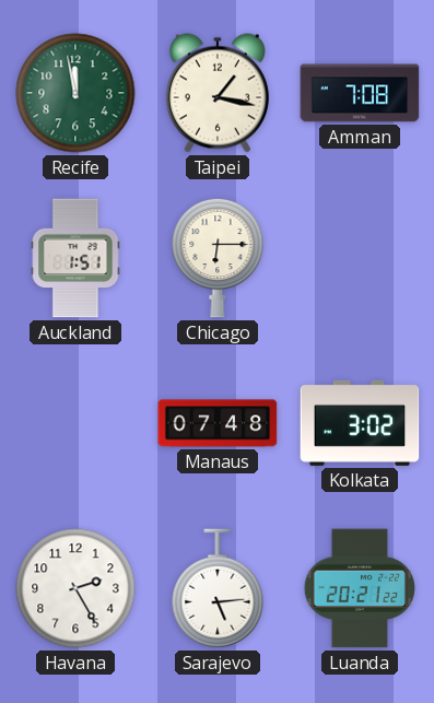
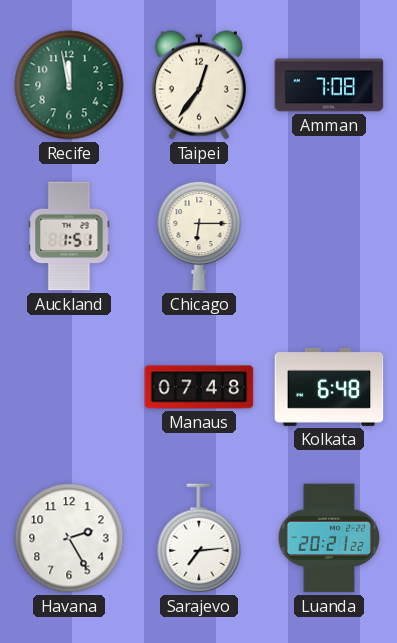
Taipei: 1:17 -> 12:36 (199, 85)
Kolkata: 3:02 -> 6:48 (329, 387)
Sarajevo: 5:14 -> 7:14 (199, 538)
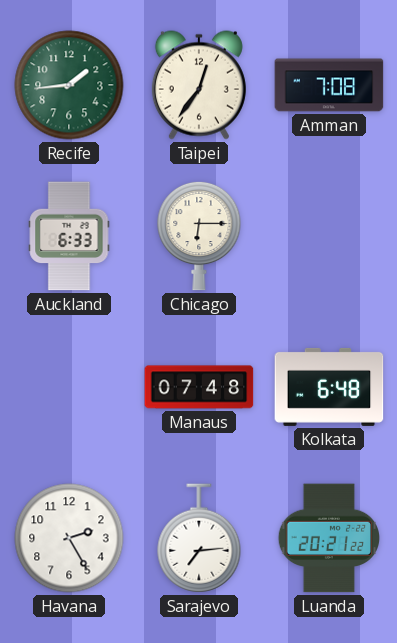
Recife: 11:58 -> 1:44 (69, 85)
Auckland: 1:51 -> 6:33 (69, 236)
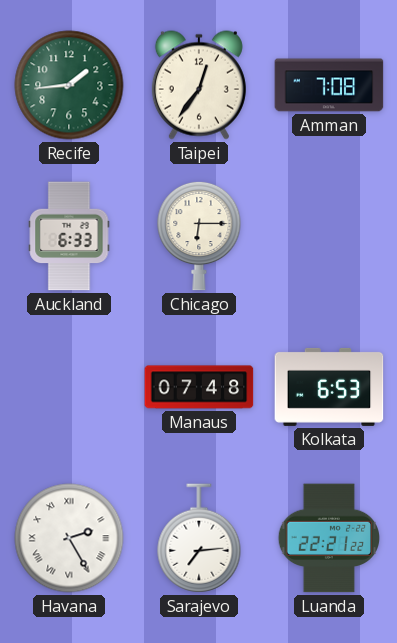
Kolkata: 6:48 -> 6:53 (329, 387)
Havana numerals: Arabic -> Roman (69, 538)
Luanda: 20:21 -> 22:21 (328, 538)
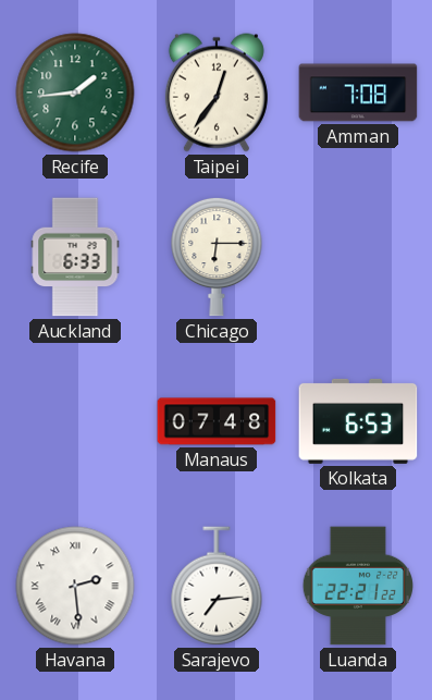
Havana: 2:25 -> 2:29 (75, 586)
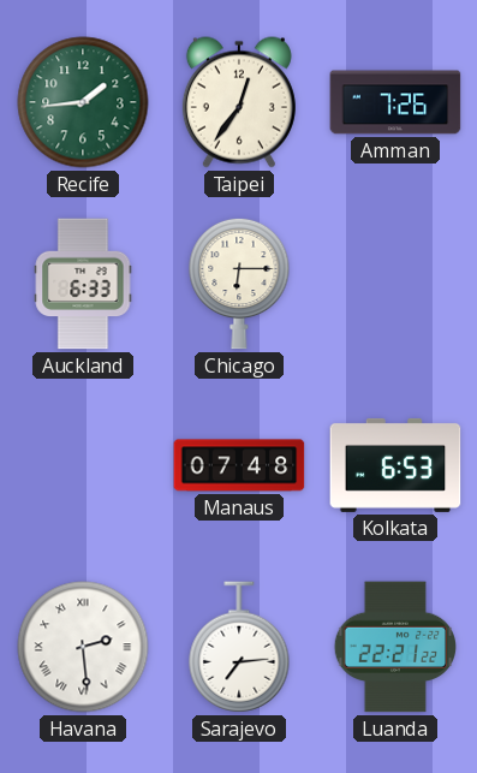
Amman: 7:08 -> 7:26 (395, 102)
